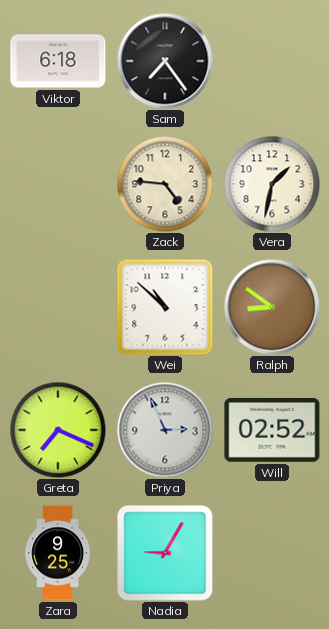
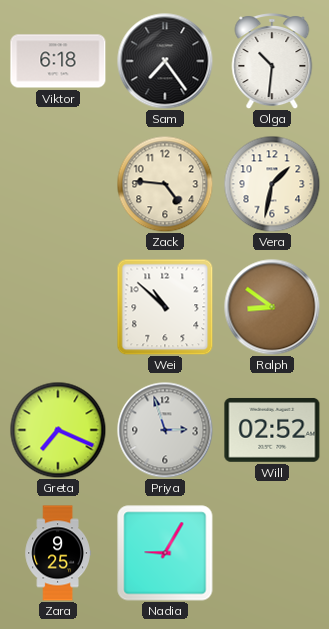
Olga: none -> 10:31 (272, 62)
Priya: 2:56 -> 2:57 (165, 430)
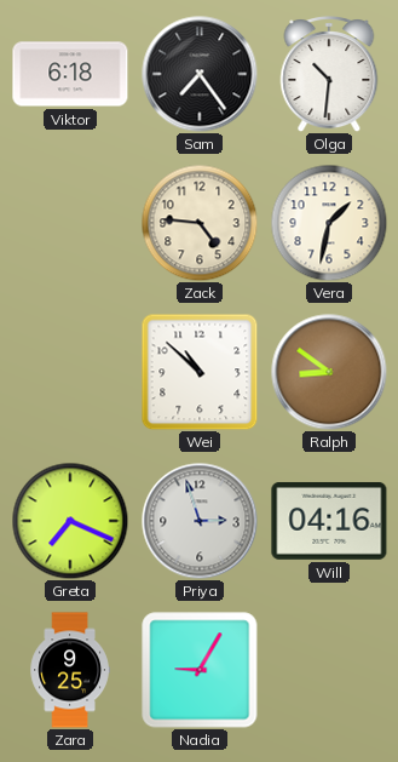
Will: 02:52 -> 04:16 (329, 521)
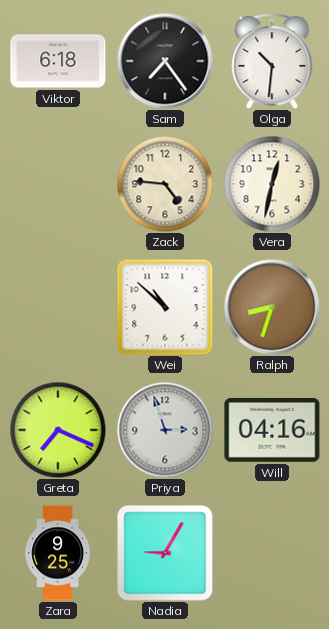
Vera: 1:32 -> 12:32 (272, 184)
Ralph: 8:51 -> 8:33 (272, 307)
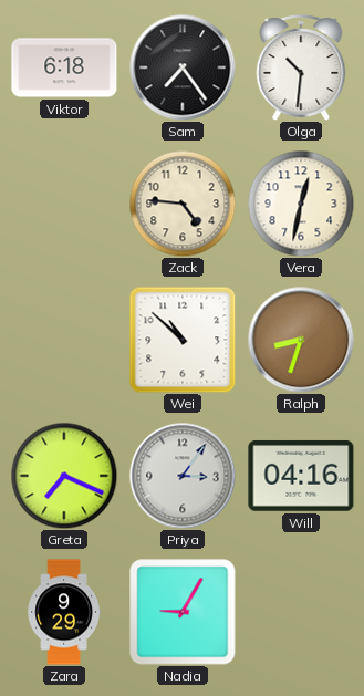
Priya: 2:57 -> 3:06 (183, 476)
Zara: 9:25 -> 9:29 (64, 612)
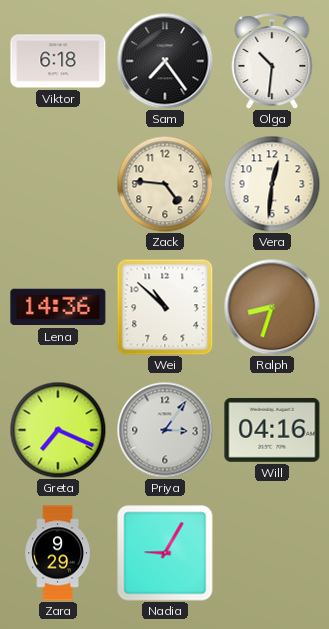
Vera: 12:32 -> 12:31 (272, 184)
Lena: none -> 14:36 (58, 307)
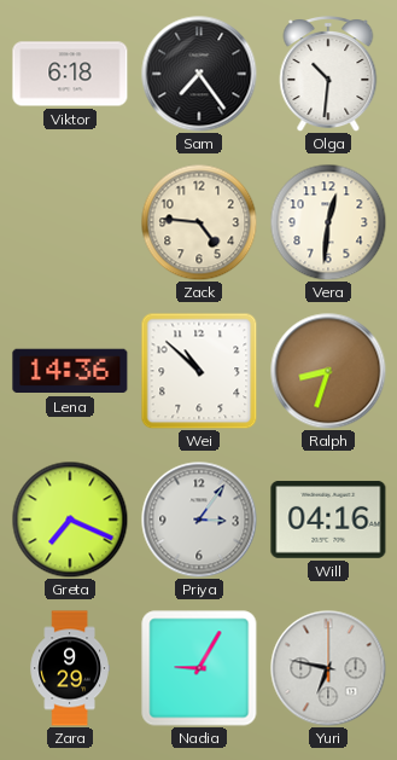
Yuri: none -> 6:47 (328, 668)
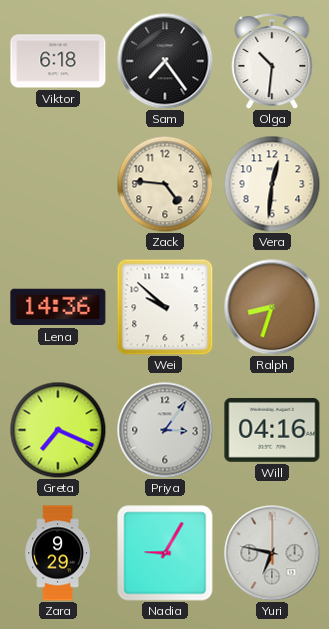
Wei: 10:52 -> 9:52 (165, 307)
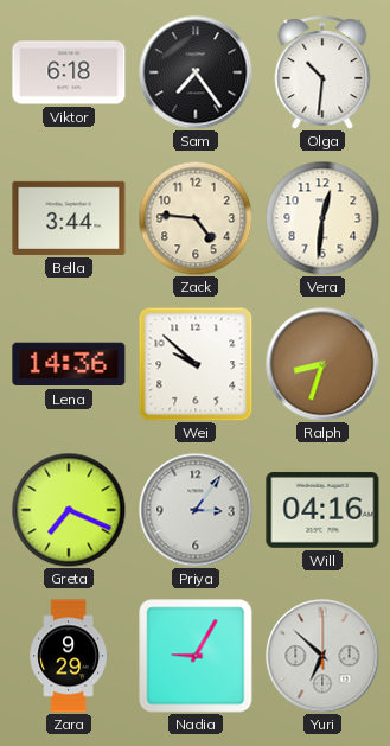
Bella: none -> 3:44 (69, 218)
Yuri: 6:47 -> 6:52 (322, 656)
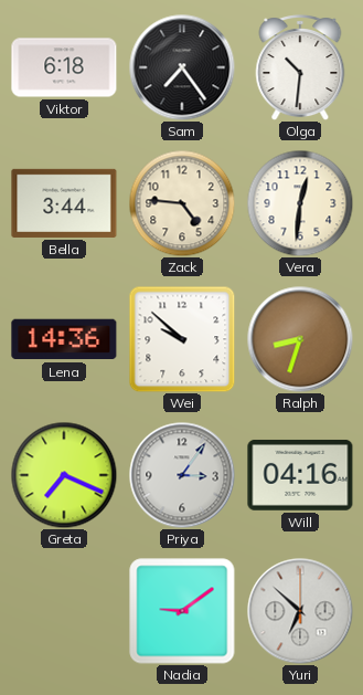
Zara: 9:29 -> none (69, 656)
Nadia: 9:05 -> 9:09 (182, 611)
